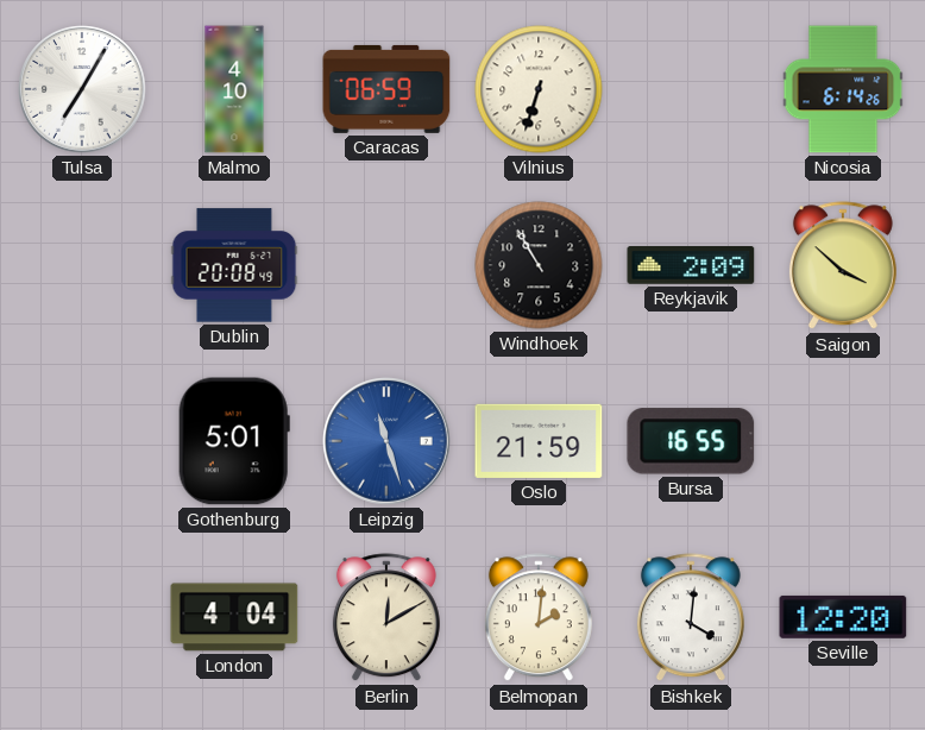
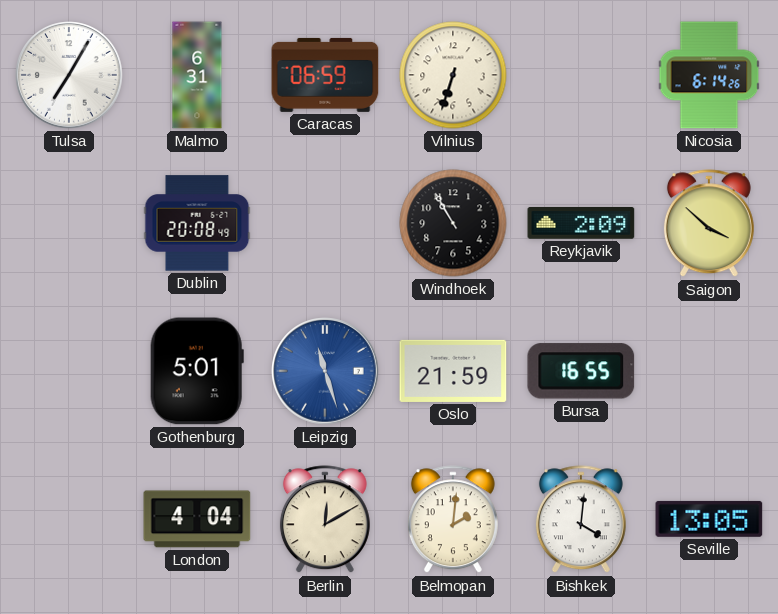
Malmo: 4:10 -> 6:31 (197, 75)
Seville: 12:20 -> 13:05 (709, 519)
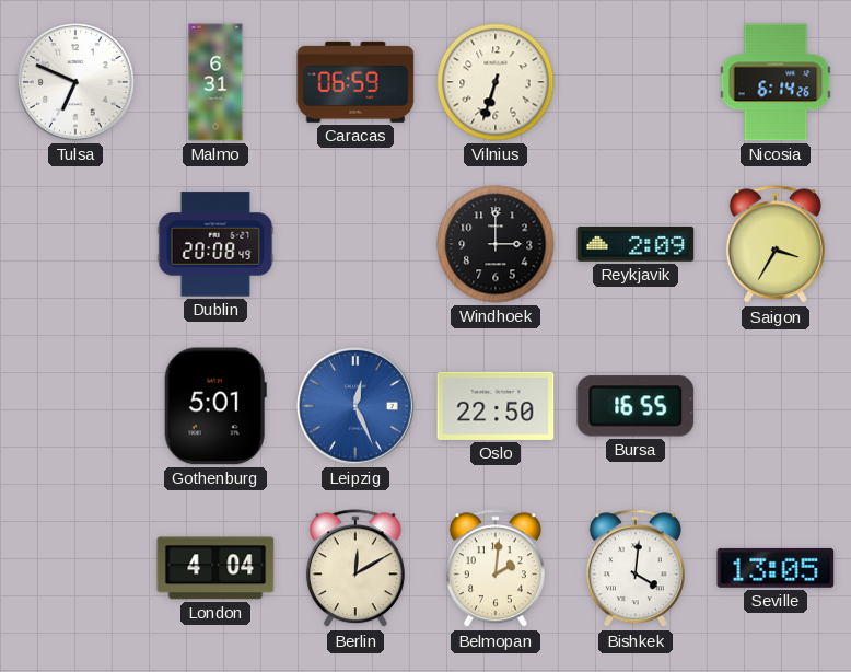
Tulsa: 7:05 -> 6:49 (75, 82)
Windhoek: 10:55 -> 3:00 (496, 244)
Saigon: 3:52 -> 3:35 (776, 245)
Leipzig: 11:27 -> 12:26 (355, 406)
Oslo: 21:59 -> 22:50 (496, 406)
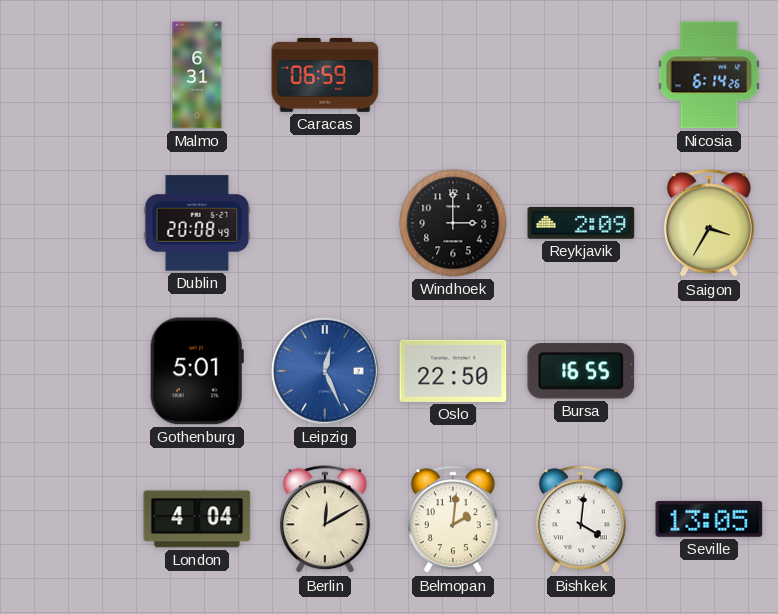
Tulsa: 6:49 -> none (75, 82)
Vilnius: 6:33 -> none (496, 82)
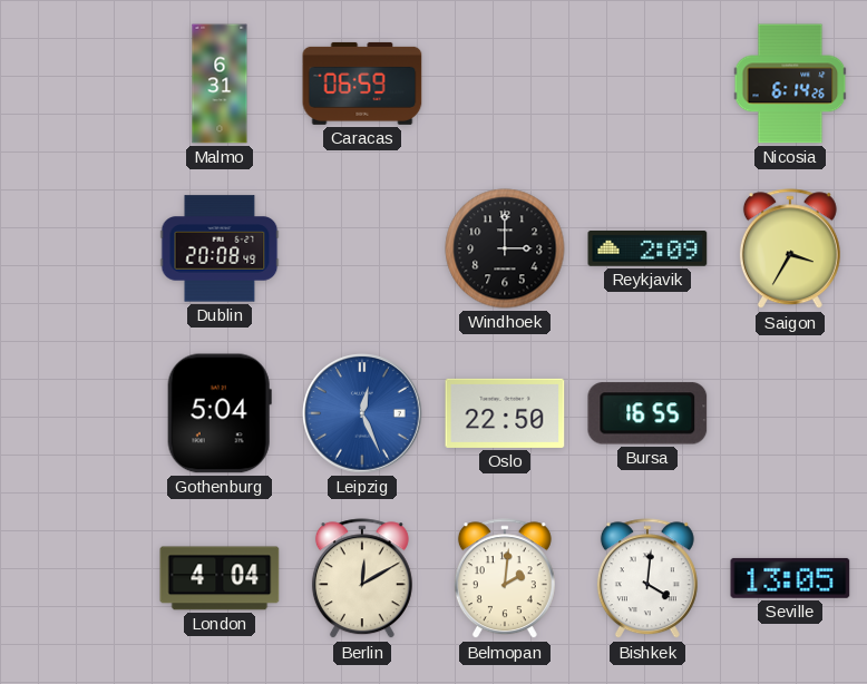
Gothenburg: 5:01 -> 5:04 (220, 413)
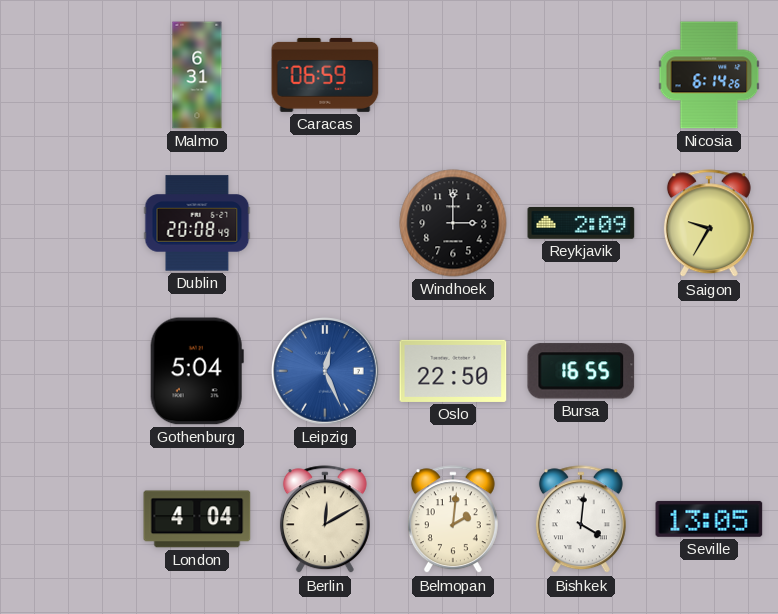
Saigon: 3:35 -> 9:35 (709, 224)
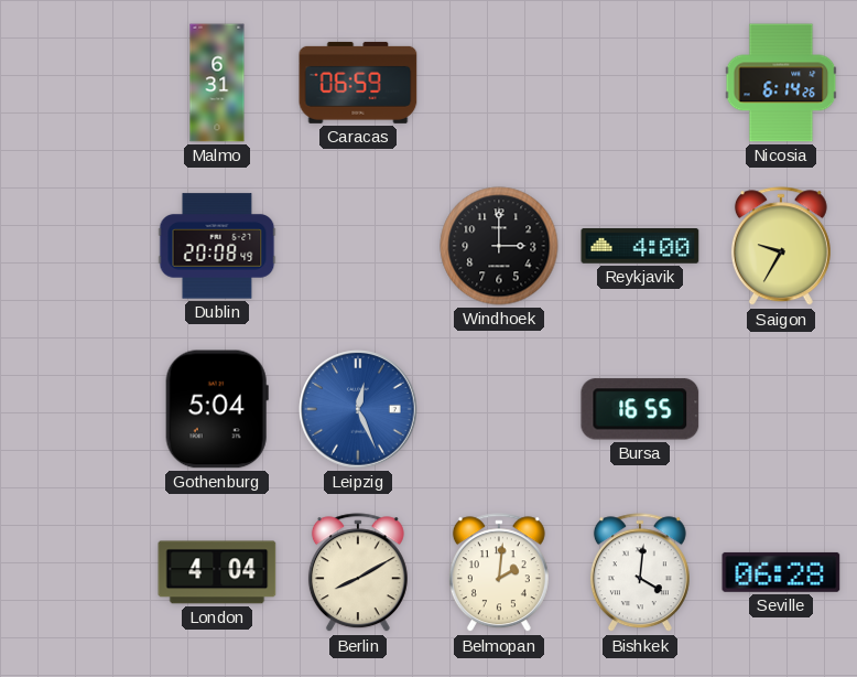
Reykjavik: 2:09 -> 4:00 (640, 246)
Oslo: 22:50 -> none (453, 371)
Berlin: 12:10 -> 8:10 (358, 573)
Seville: 13:05 -> 06:28 (781, 572)
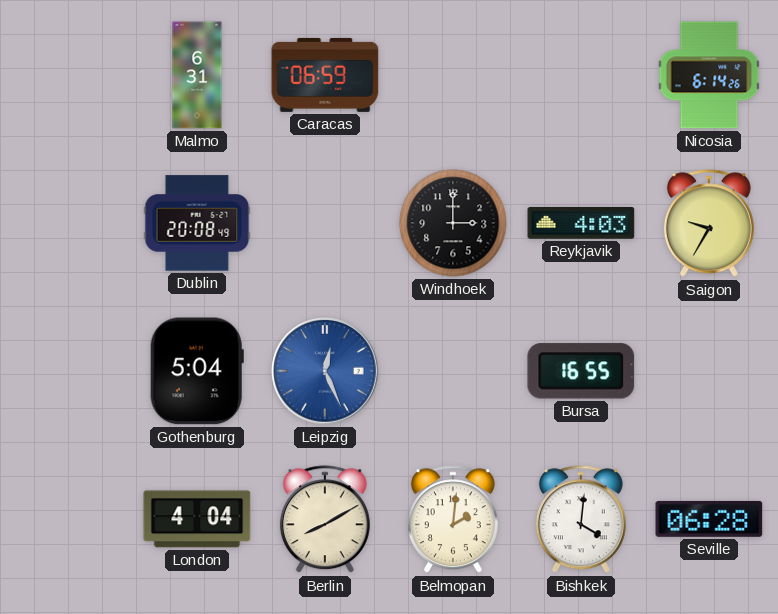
Reykjavik: 4:00 -> 4:03 (581, 223)
